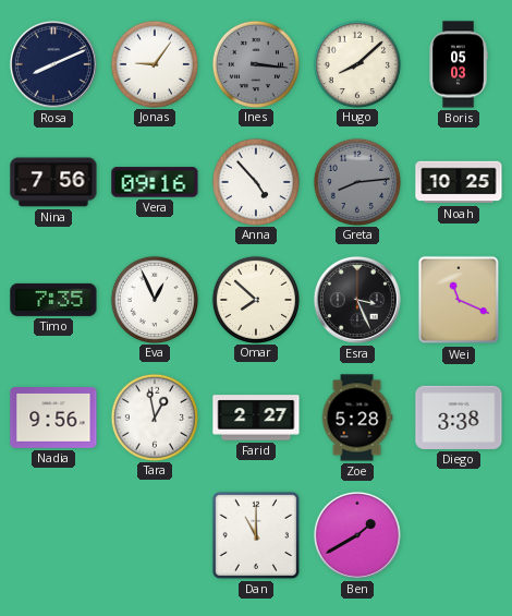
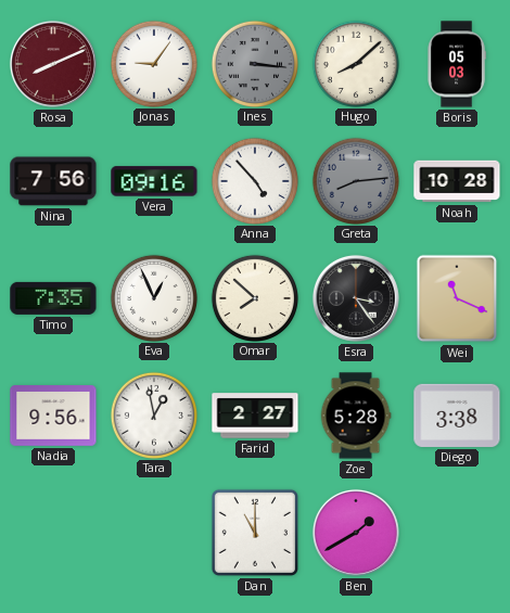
Rosa dial: navy -> burgundy (53, 64)
Noah: 10:25 -> 10:28 (457, 181)
Esra: 3:26 -> 3:24 (356, 298)
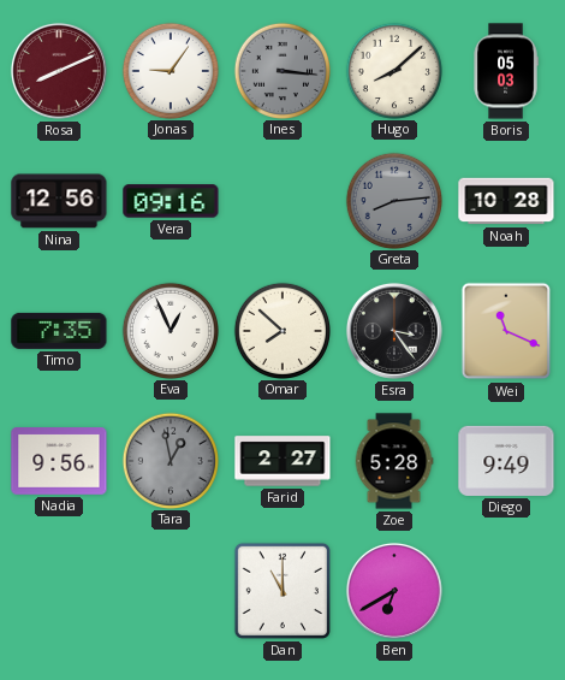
Nina: 7:56 -> 12:56 (59, 201)
Anna: 4:53 -> none (254, 180)
Tara dial: white -> grey (169, 460)
Diego: 3:38 -> 9:49 (506, 461)
Ben: 1:40 -> 6:40 (394, 591)
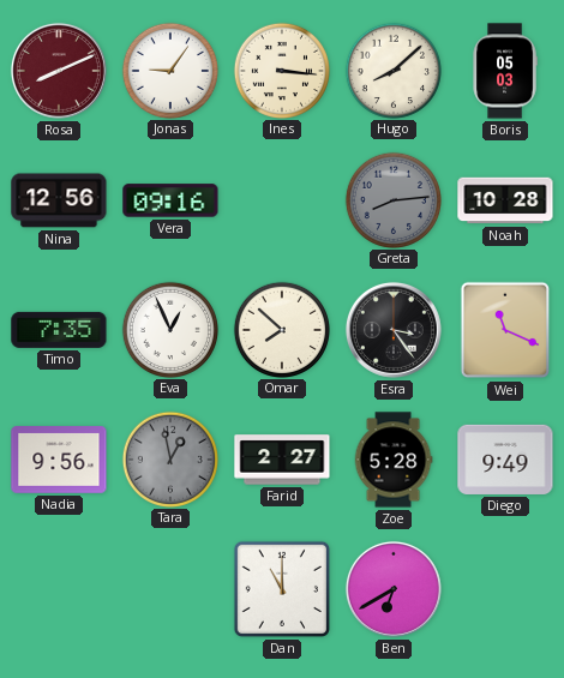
Ines dial: grey -> cream (281, 70)
